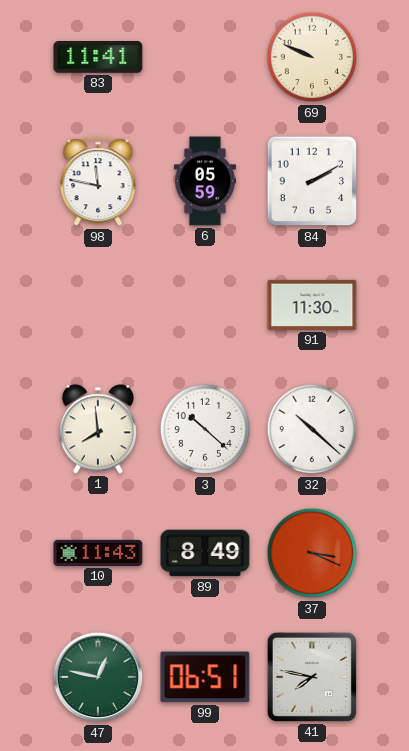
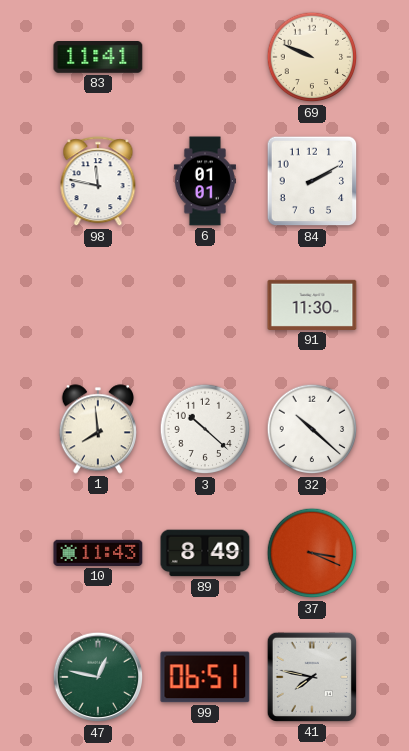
6: 05:59 -> 01:01 (205, 181)
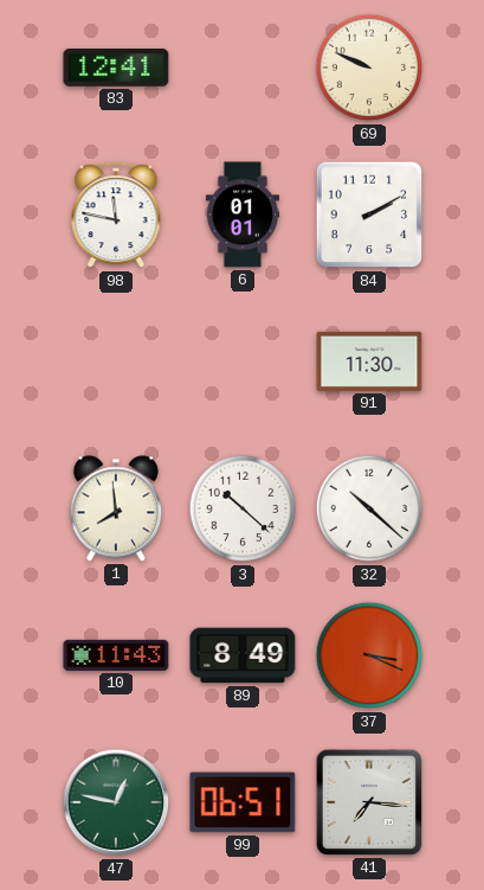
83: 11:41 -> 12:41 (116, 69)
41: 7:47 -> 7:16 (369, 802)
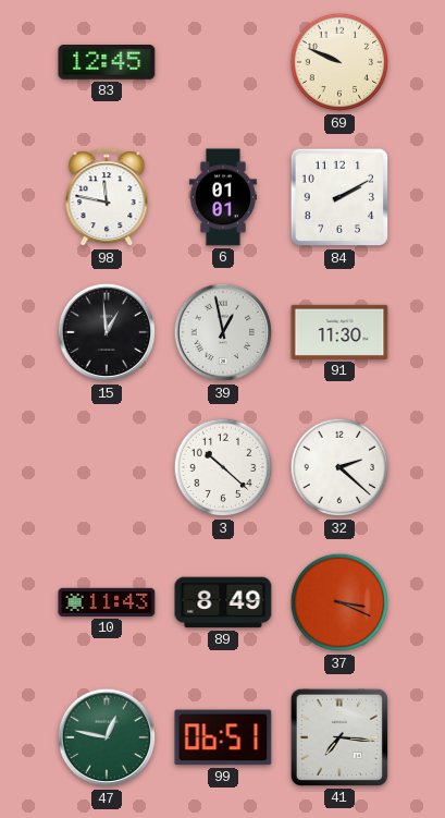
83: 12:41 -> 12:45 (107, 63)
15: none -> 12:59 (107, 332)
39: none -> 12:58 (223, 332)
1: 7:59 -> none (116, 508)
32: 10:22 -> 2:22 (339, 467)
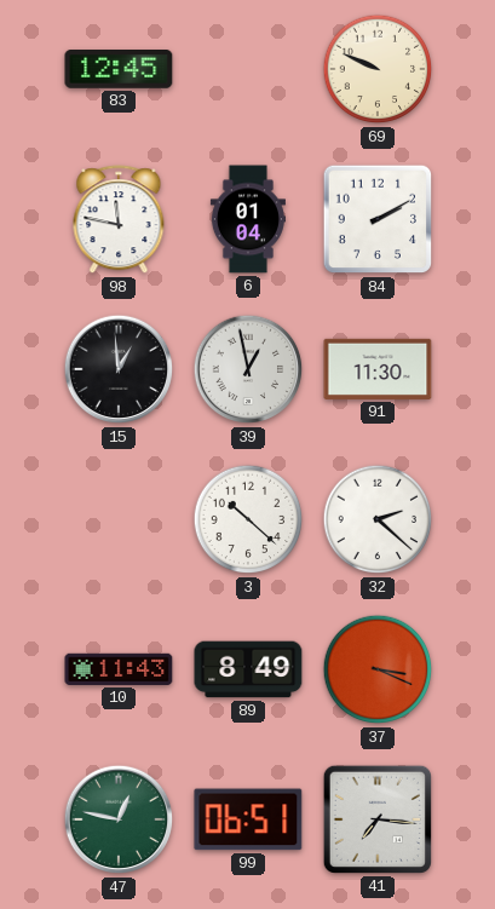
6: 01:01 -> 01:04 (248, 219)
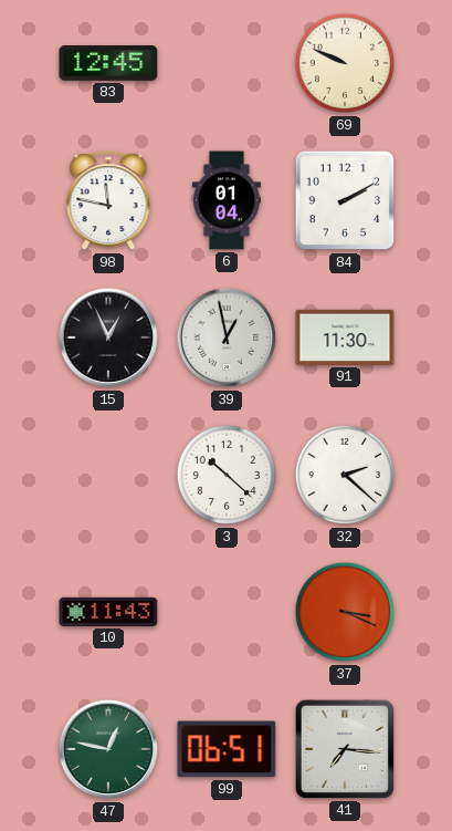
15: 12:59 -> 12:56 (108, 337)
89: 8:49 -> none (248, 669)
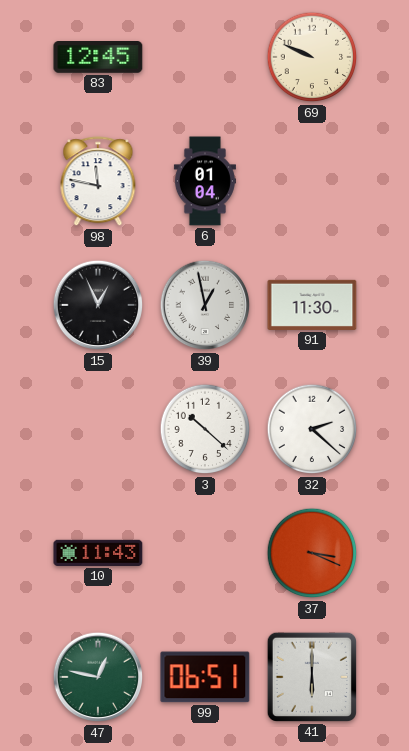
84: 2:10 -> none (345, 200)
41: 7:16 -> 6:00 (312, 677)
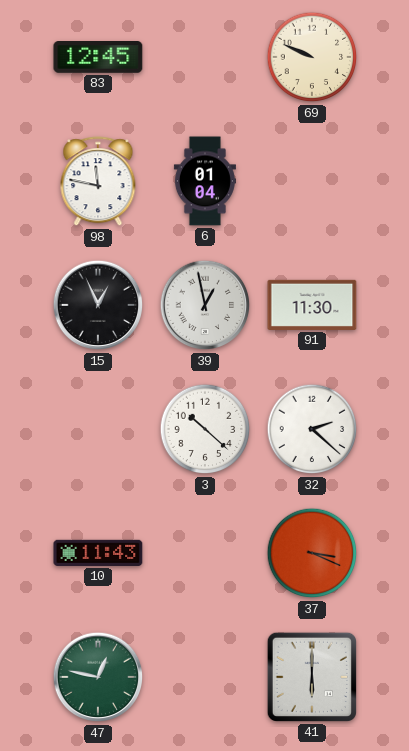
99: 06:51 -> none (205, 677)
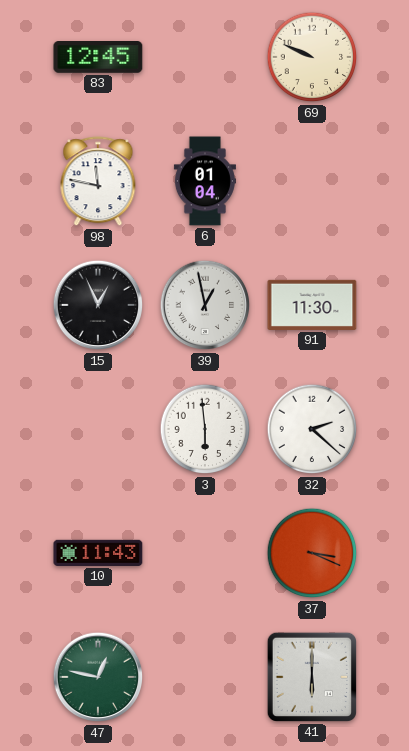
3: 10:22 -> 5:59 (205, 429)
